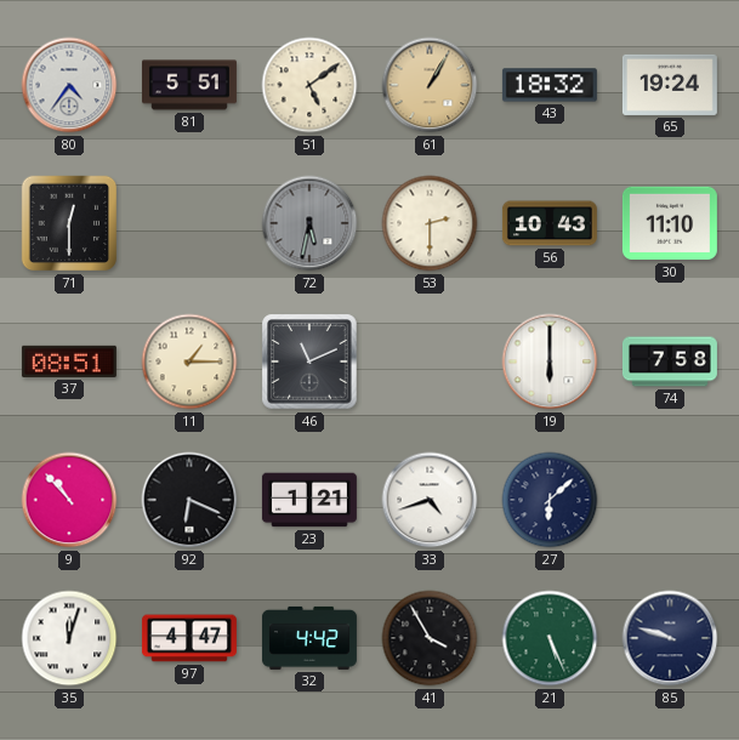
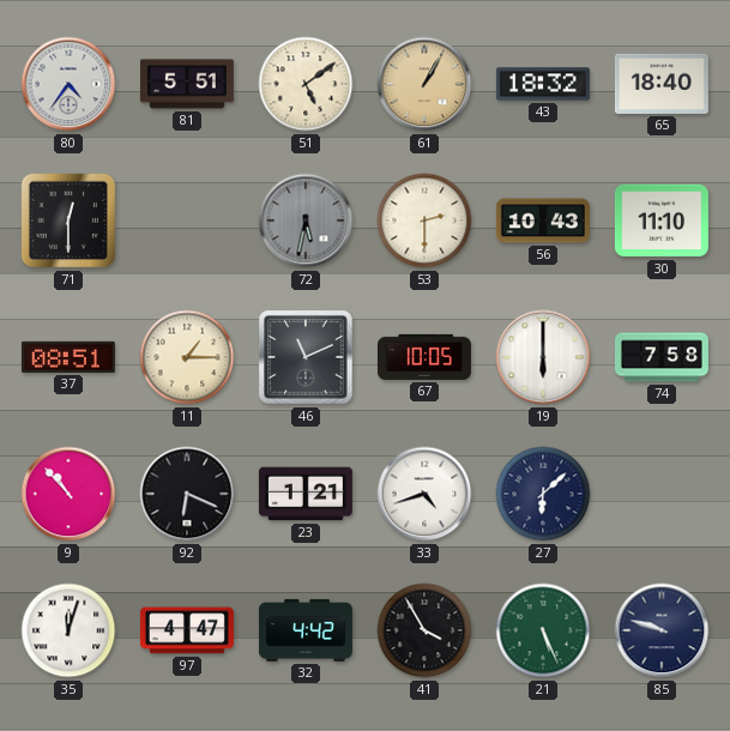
65: 19:24 -> 18:40 (662, 84)
67: none -> 10:05 (424, 357)
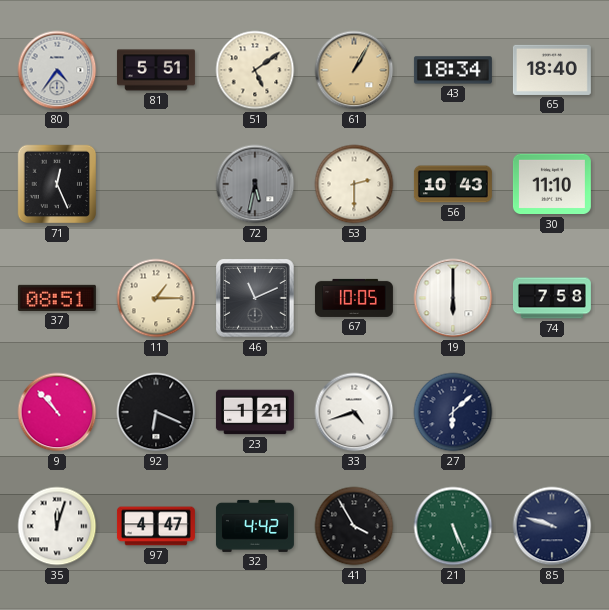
43: 18:32 -> 18:34 (453, 70)
71: 12:30 -> 12:26 (57, 184)
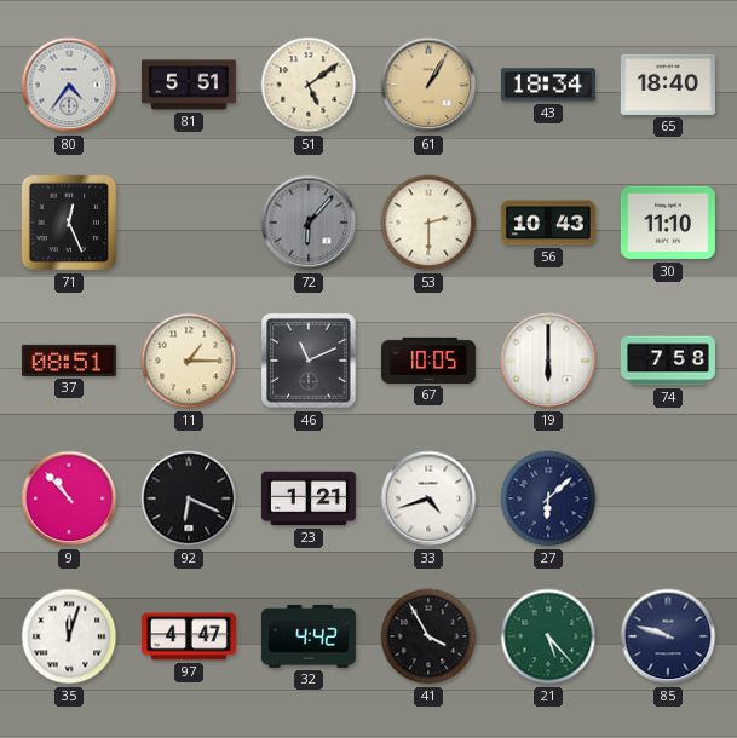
72: 5:32 -> 6:07 (309, 223)
21: 5:26 -> 5:23 (548, 636)
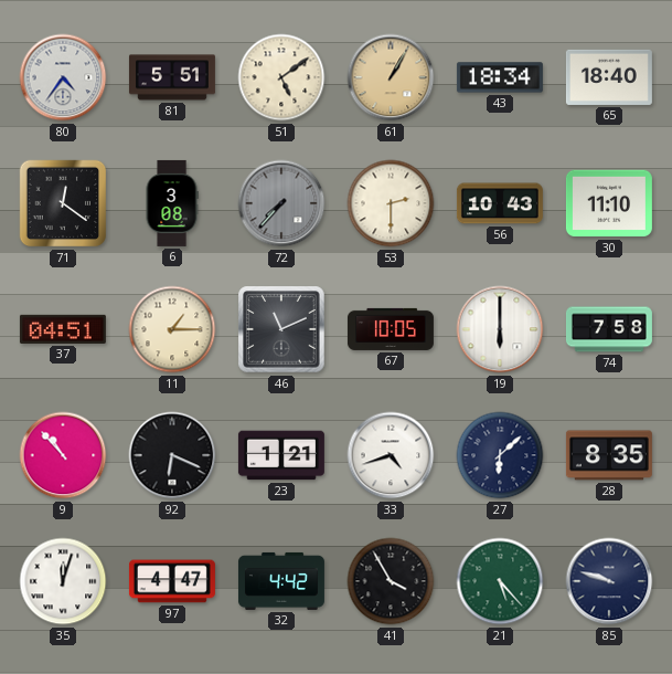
71: 12:26 -> 12:21 (63, 203)
6: none -> 3:08 (172, 203)
72: 6:07 -> 7:37 (281, 203)
37: 08:51 -> 04:51 (63, 329)
28: none -> 8:35 (609, 455)
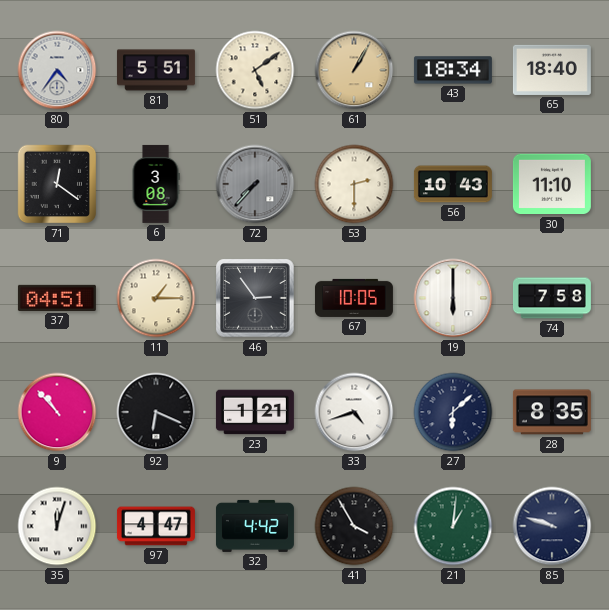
46: 11:11 -> 2:54 (255, 298)
21: 5:23 -> 1:01 (453, 526)
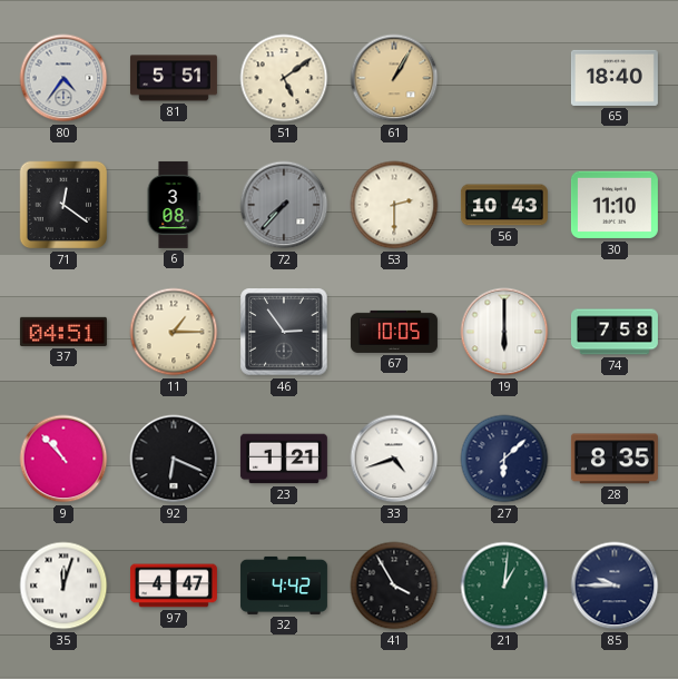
43: 18:34 -> none (453, 70)
85: 9:48 -> 9:45 (615, 585)
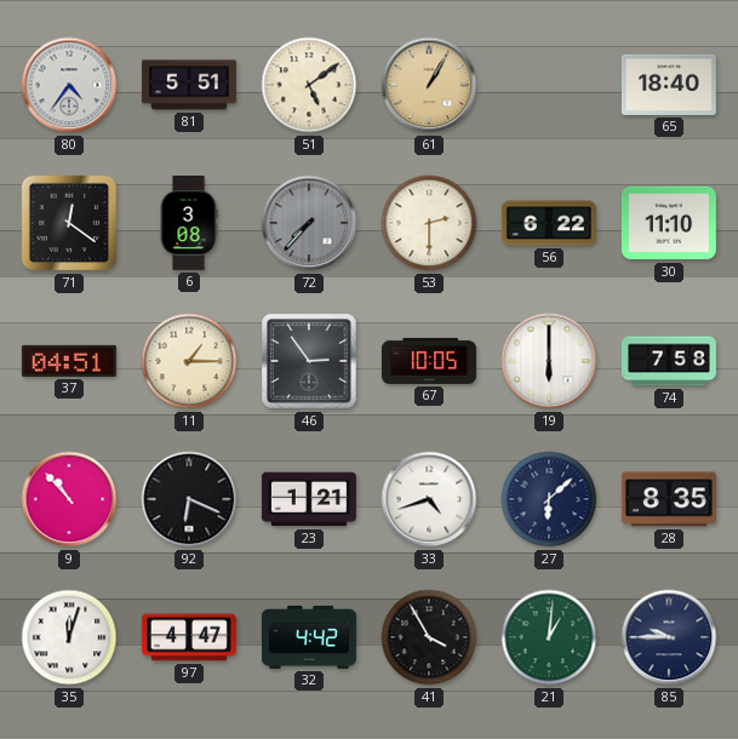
56: 10:43 -> 6:22 (549, 223)
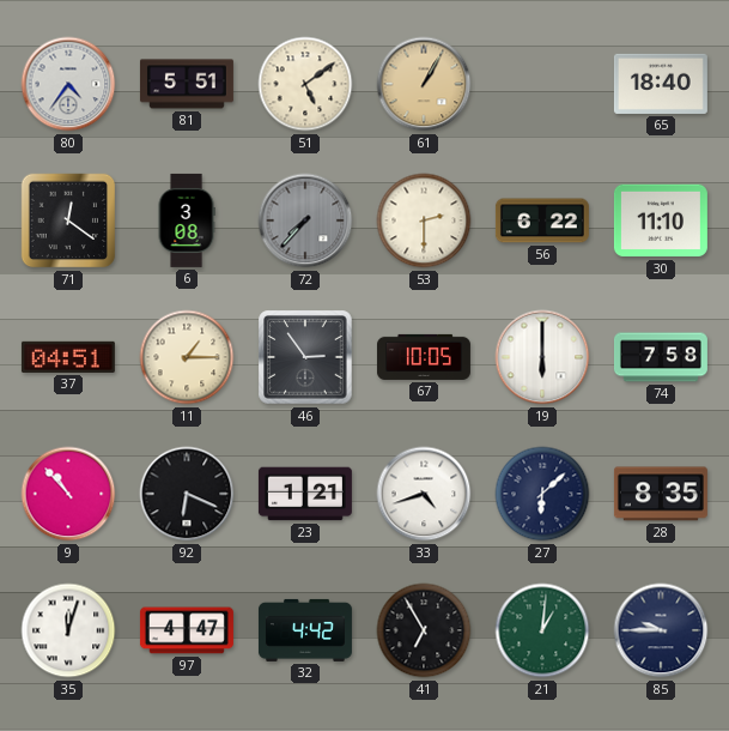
41: 3:55 -> 6:55 (424, 630)
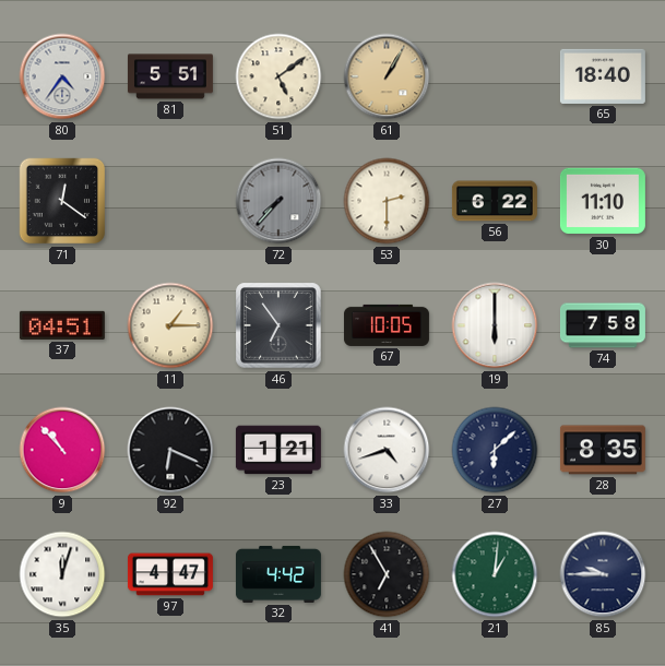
6: 3:08 -> none (187, 220)
46: 2:54 -> 6:54 (278, 325)
